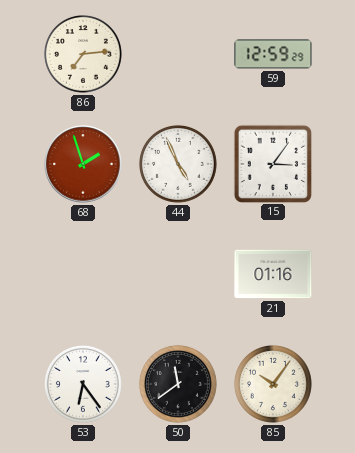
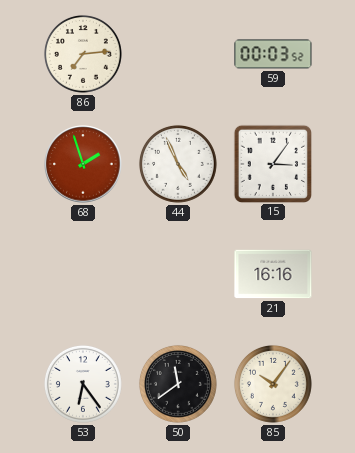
59: 12:59 -> 00:03 (273, 54)
21: 01:16 -> 16:16 (273, 274)
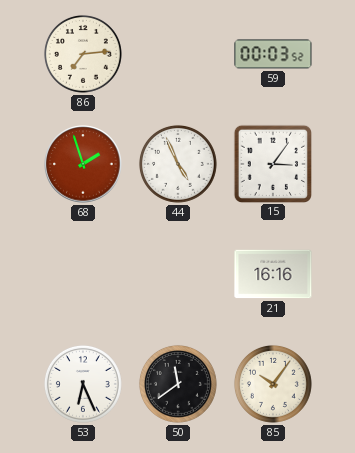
53: 6:24 -> 6:26 (83, 384)
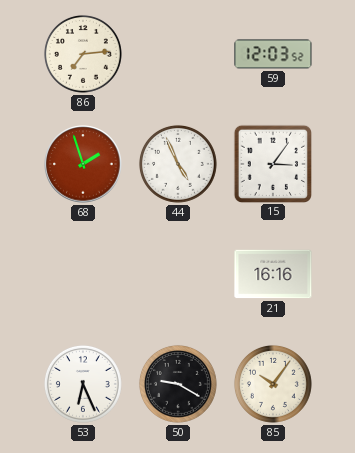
59: 00:03 -> 12:03 (273, 54)
50: 11:39 -> 9:20 (178, 384)
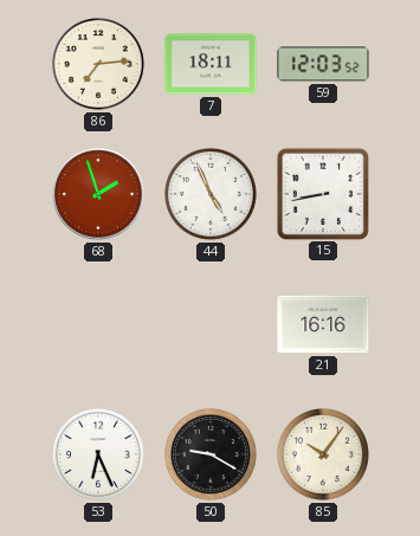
7: none -> 18:11 (211, 64)
15: 3:06 -> 8:43 (322, 193)
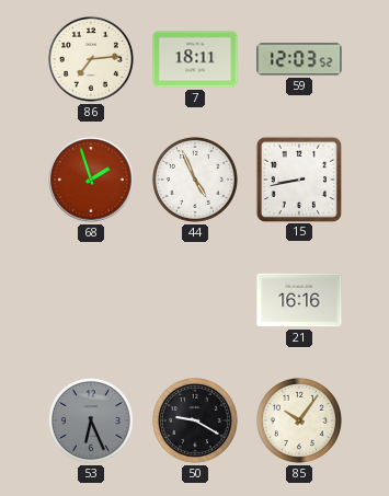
53 dial: white -> grey (91, 420)
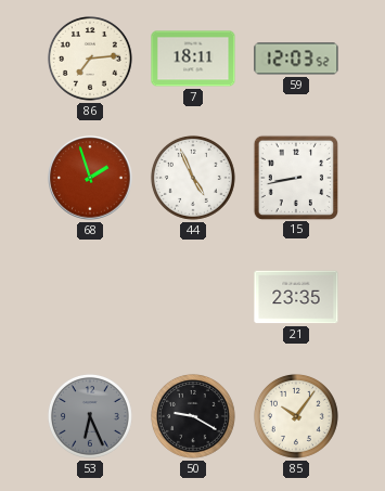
21: 16:16 -> 23:35 (296, 297)
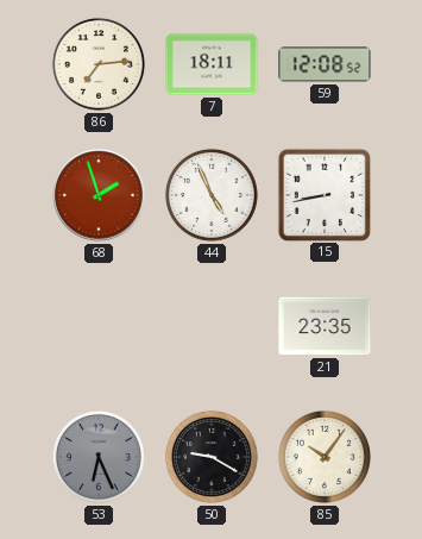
59: 12:03 -> 12:08 (325, 64)
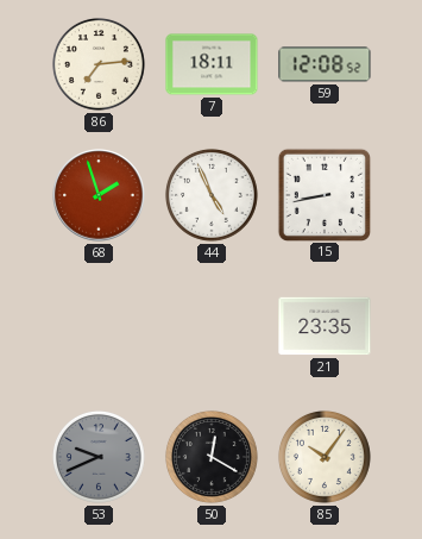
53: 6:26 -> 9:41 (99, 457)
50: 9:20 -> 12:20 (212, 457)
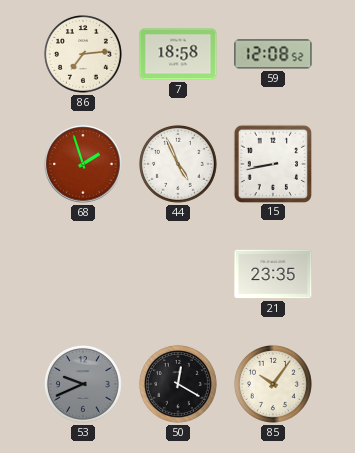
7: 18:11 -> 18:58 (178, 54)
